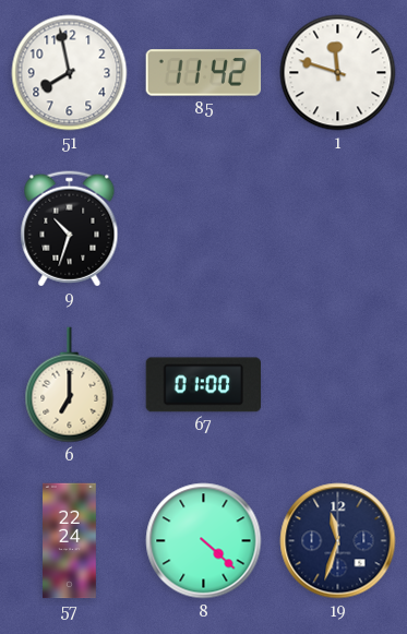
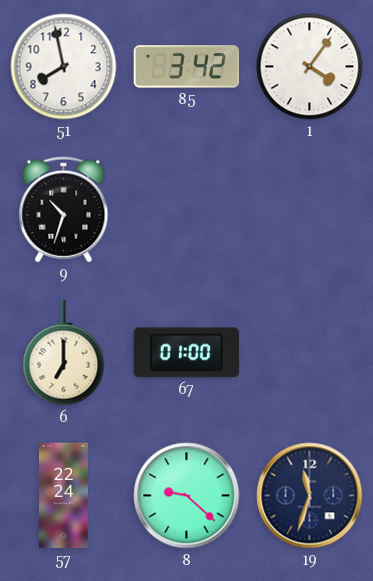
85: 11:42 -> 3:42 (187, 67)
1: 11:48 -> 4:06 (310, 67)
8: 4:22 -> 9:22 (187, 496)
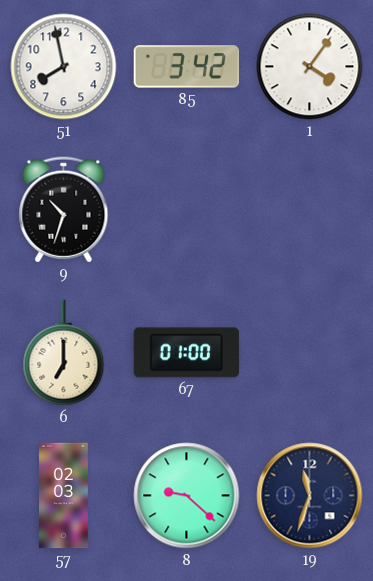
57: 22:24 -> 02:03 (64, 496)
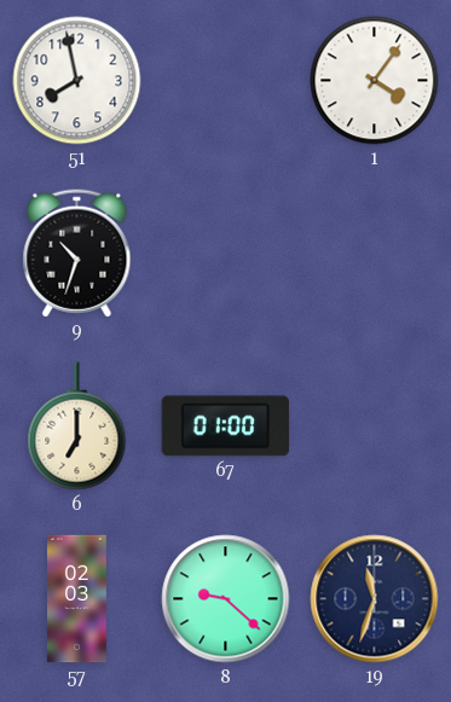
85: 3:42 -> none (187, 67)
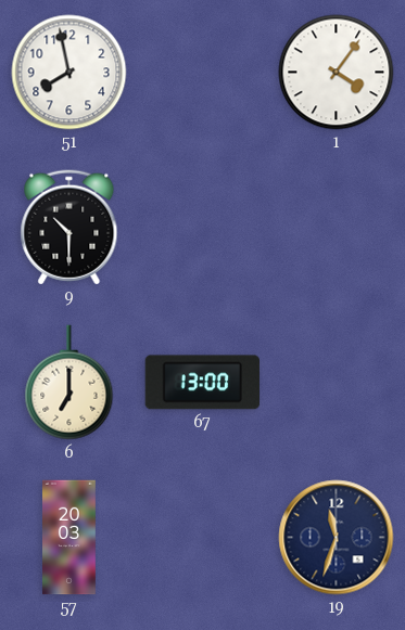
9: 10:33 -> 10:30 (69, 228)
67: 01:00 -> 13:00 (203, 383)
57: 02:03 -> 20:03 (69, 538)
8: 9:22 -> none (226, 599)
